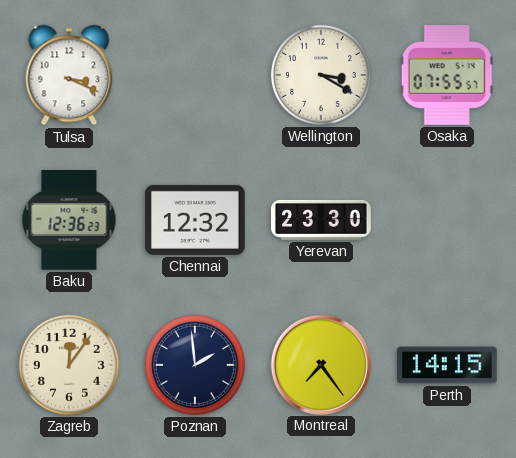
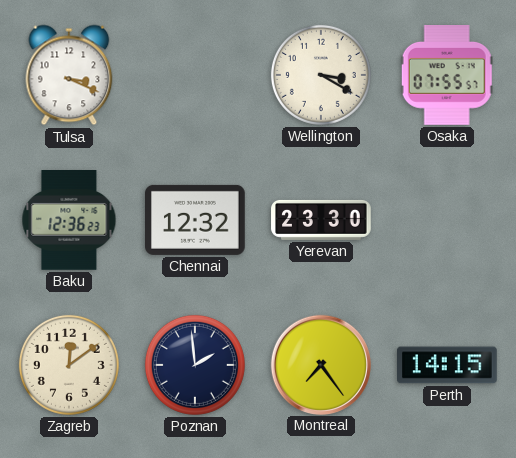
Zagreb: 12:06 -> 12:09 (69, 365)
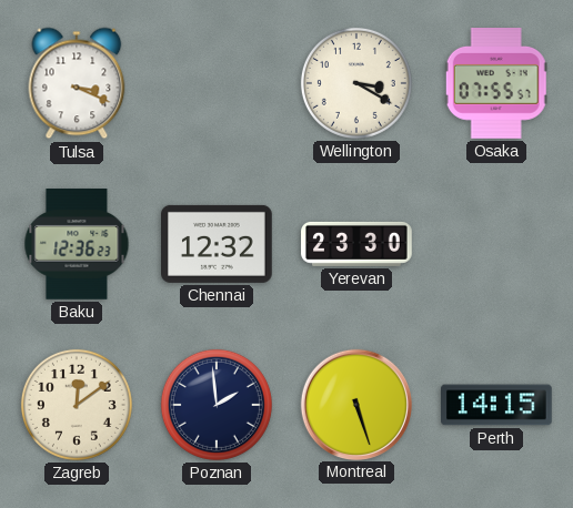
Montreal: 7:24 -> 5:27 (355, 404)
